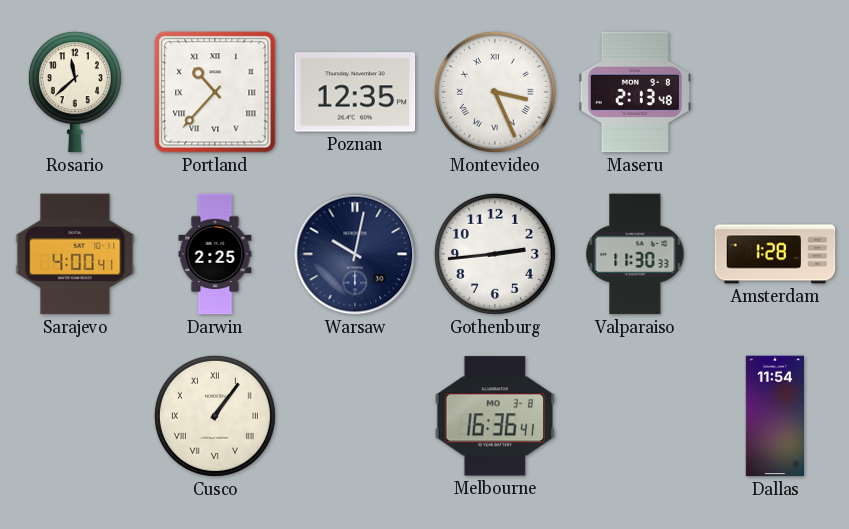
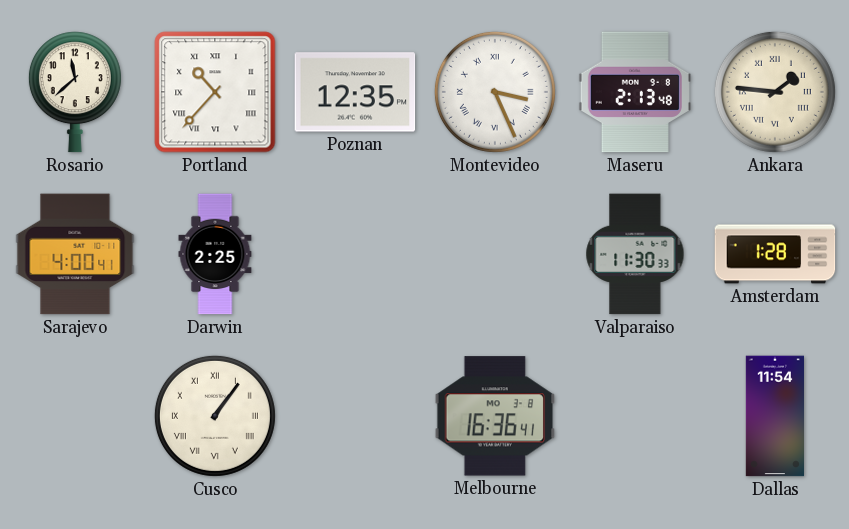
Ankara: none -> 1:46 (775, 92)
Warsaw: 10:02 -> none (355, 254)
Gothenburg: 2:44 -> none (495, 254)
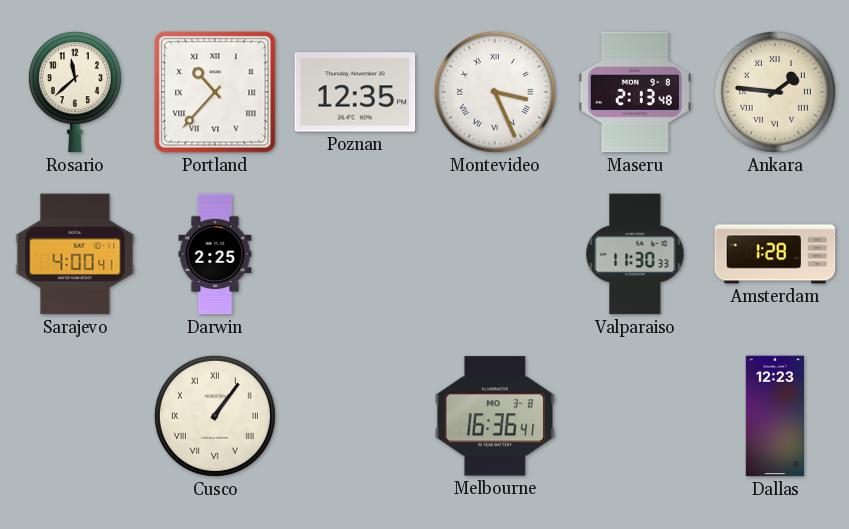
Dallas: 11:54 -> 12:23 (774, 416)
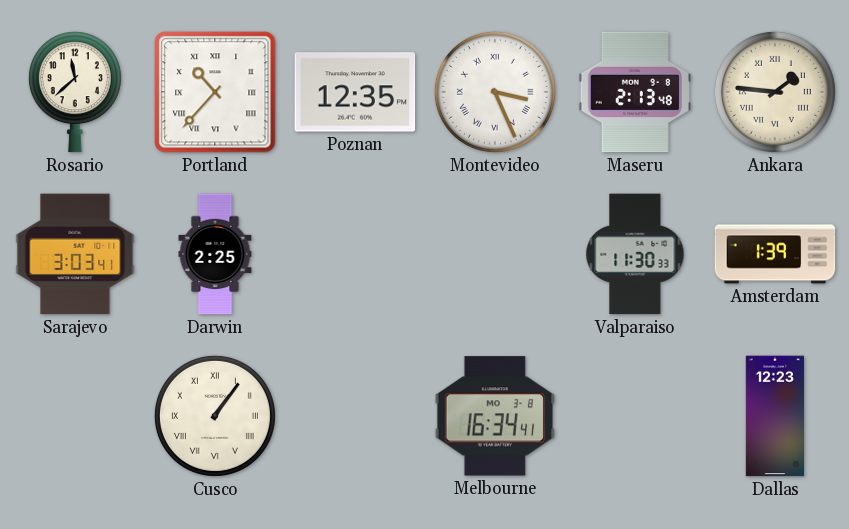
Sarajevo: 4:00 -> 3:03 (75, 254)
Amsterdam: 1:28 -> 1:39 (775, 254)
Melbourne: 16:36 -> 16:34 (495, 416)
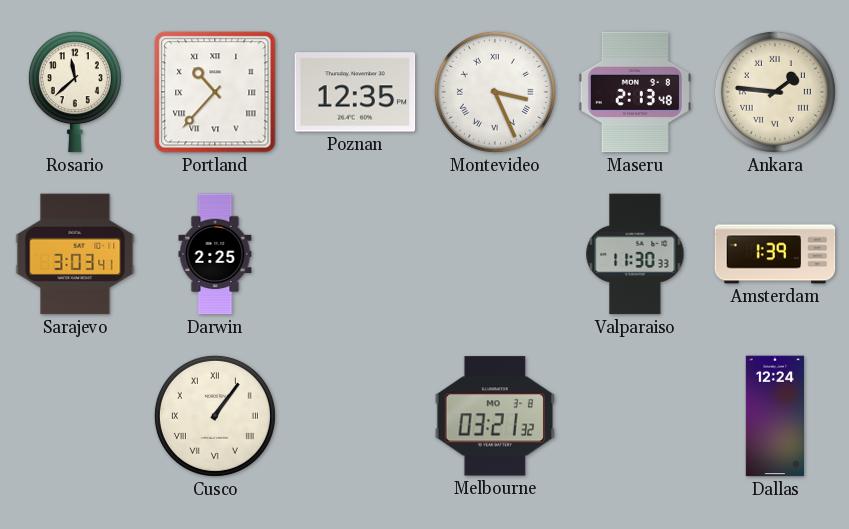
Melbourne: 16:34 -> 03:21 (495, 416)
Dallas: 12:23 -> 12:24 (774, 416)
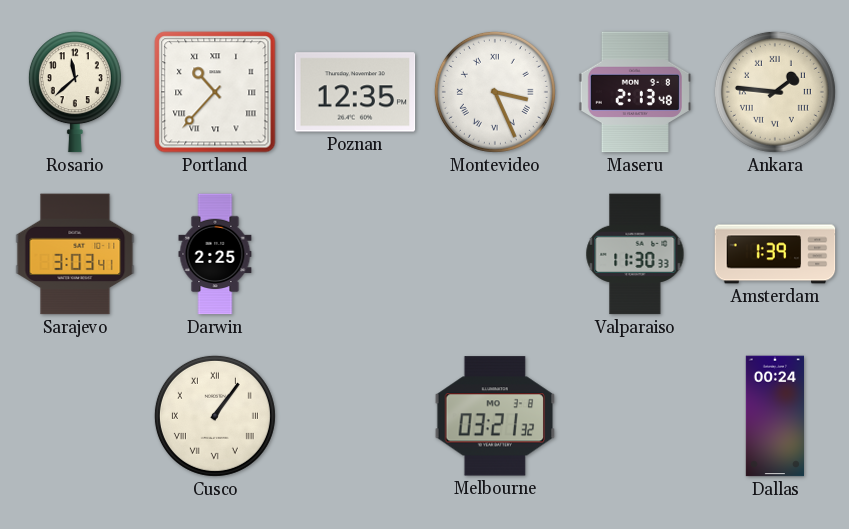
Dallas: 12:24 -> 00:24 (774, 416)
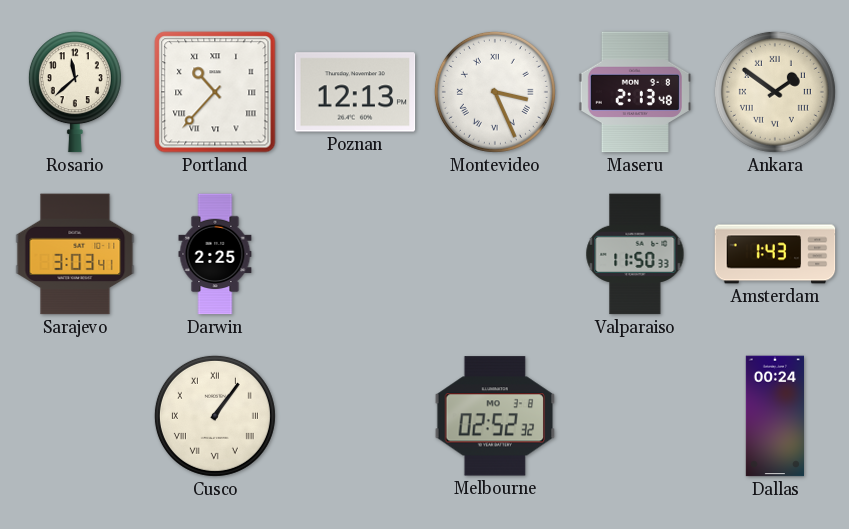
Poznan: 12:35 -> 12:13 (355, 92)
Ankara: 1:46 -> 1:51 (775, 92)
Valparaiso: 11:30 -> 11:50 (635, 254)
Amsterdam: 1:39 -> 1:43 (775, 254)
Melbourne: 03:21 -> 02:52 (495, 416)
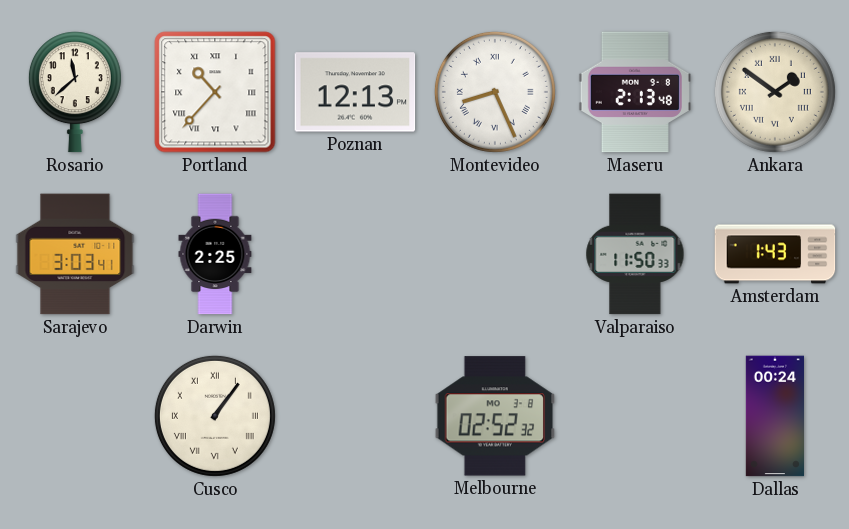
Montevideo: 3:26 -> 8:26 (495, 92)
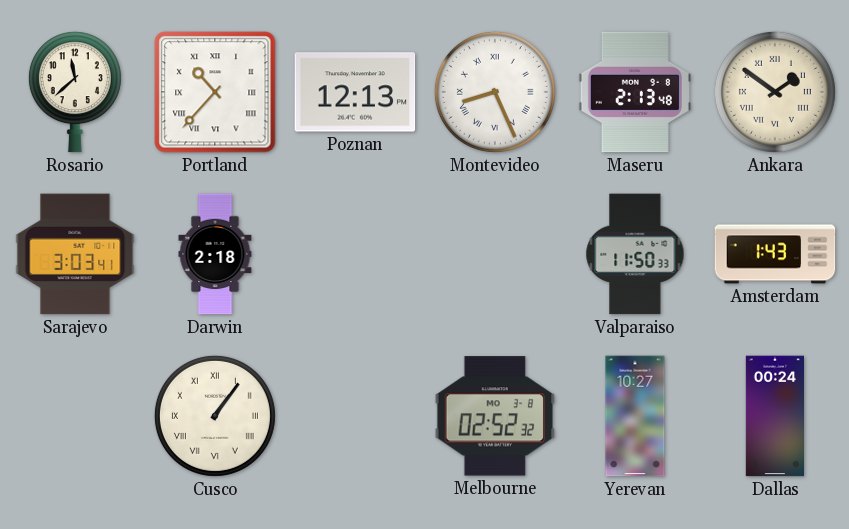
Darwin: 2:25 -> 2:18 (215, 254)
Yerevan: none -> 10:27 (635, 416)
